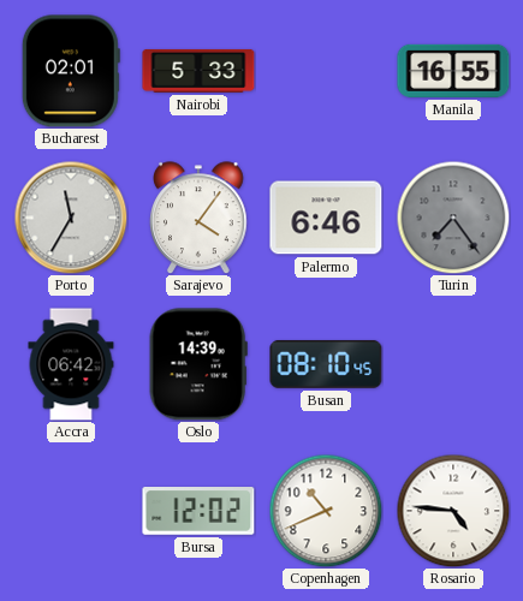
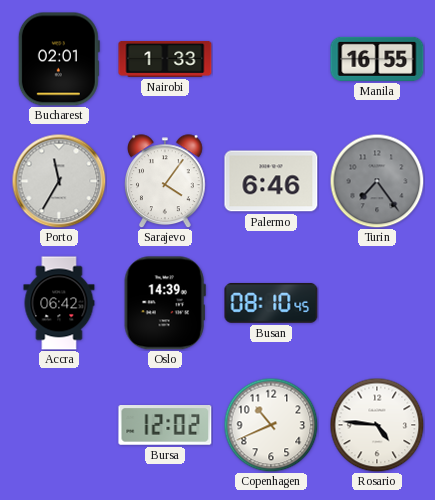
Nairobi: 5:33 -> 1:33 (165, 59)
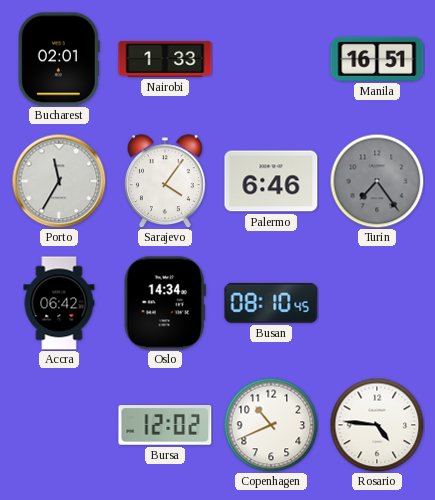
Manila: 16:55 -> 16:51 (377, 59)
Oslo: 14:39 -> 14:34 (165, 303)
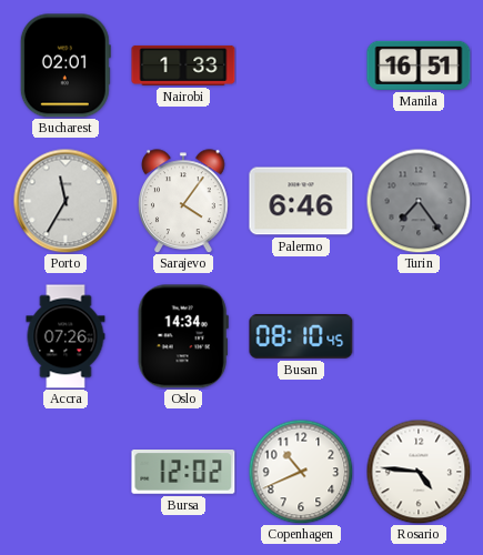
Accra: 06:42 -> 07:26 (66, 336)
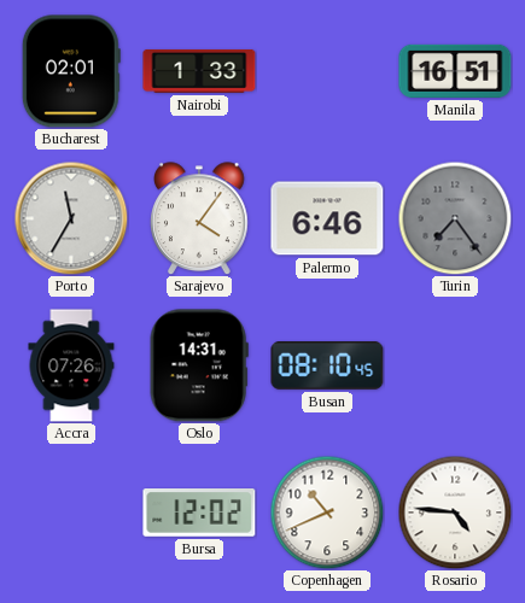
Oslo: 14:34 -> 14:31 (199, 365)
